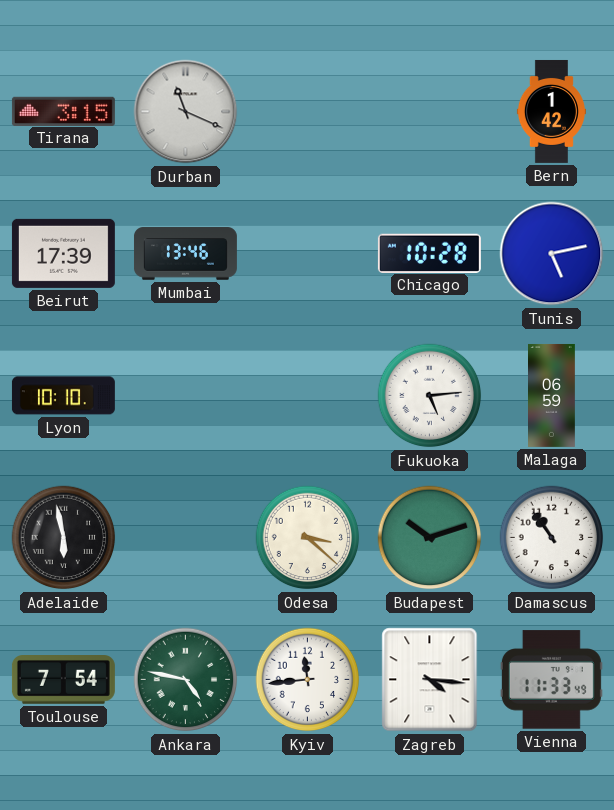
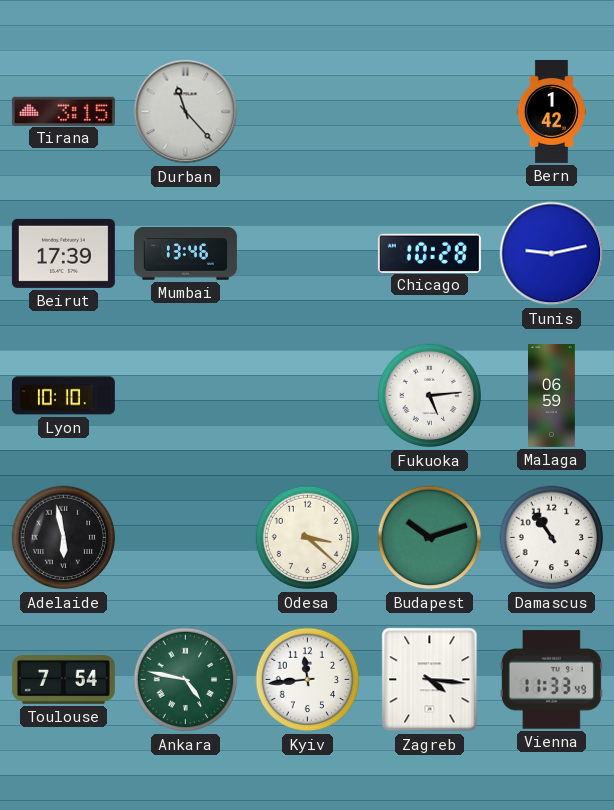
Durban: 11:19 -> 11:23 (186, 112)
Tunis: 5:13 -> 9:13 (552, 254)
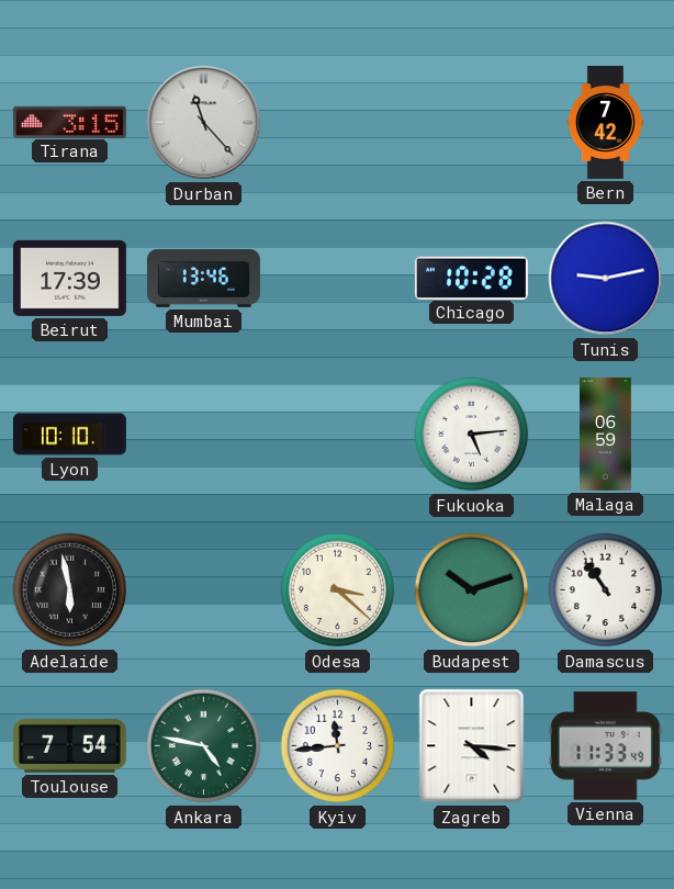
Bern: 1:42 -> 7:42 (605, 122)
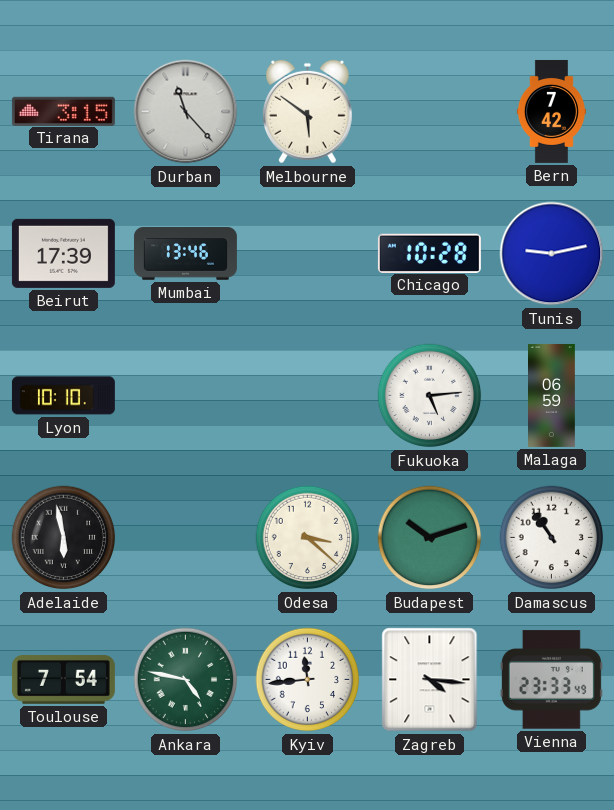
Melbourne: none -> 5:51 (307, 112)
Vienna: 11:33 -> 23:33 (551, 680)
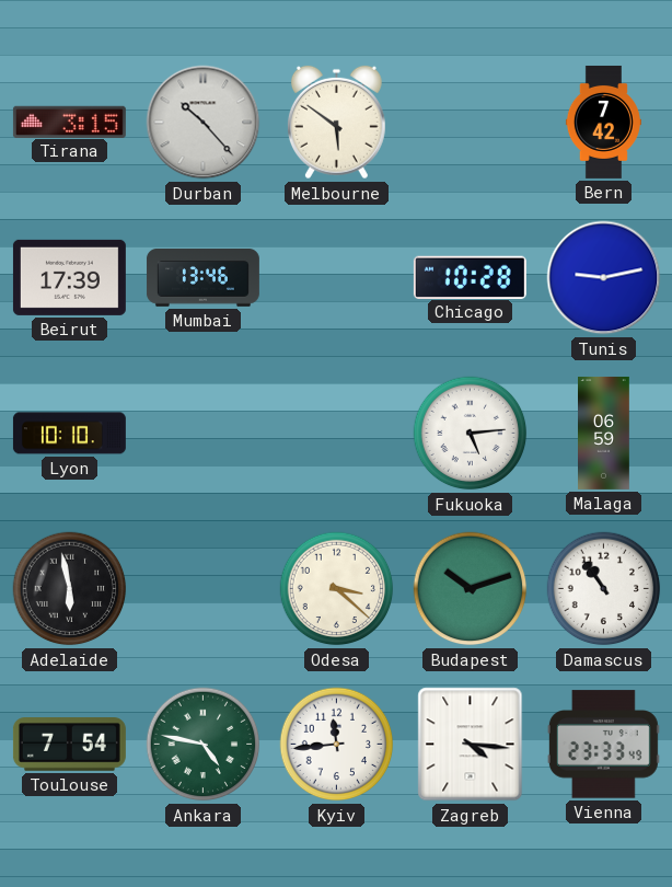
Durban: 11:23 -> 10:23 (204, 123)
